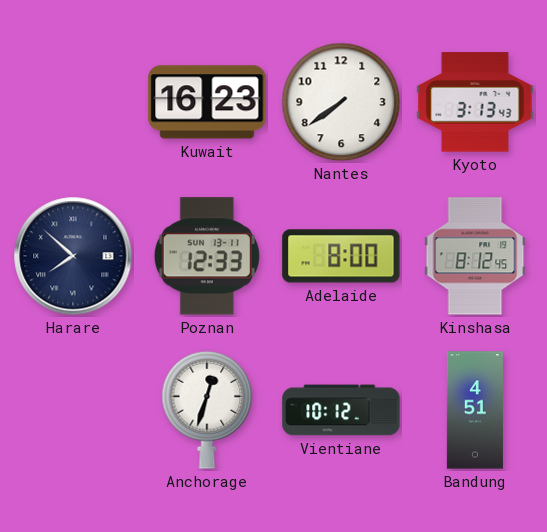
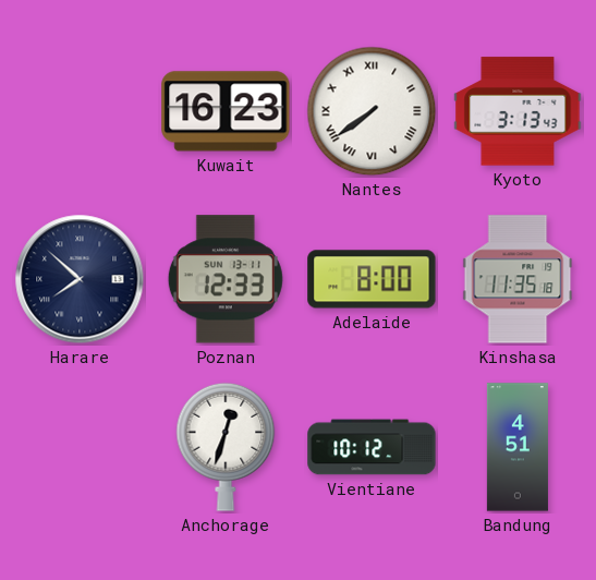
Nantes numerals: Arabic -> Roman (372, 111)
Kinshasa: 8:12 -> 11:35 (518, 279)
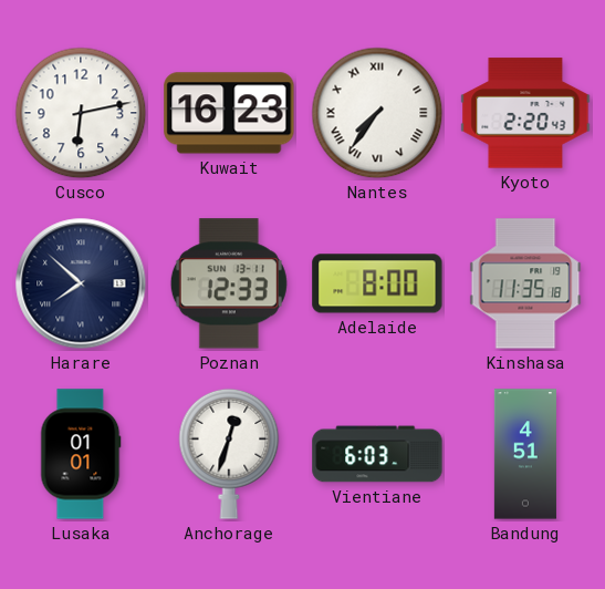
Cusco: none -> 6:13 (81, 113)
Nantes: 7:39 -> 7:36 (377, 113)
Kyoto: 3:13 -> 2:20 (525, 113)
Lusaka: none -> 01:01 (81, 454)
Vientiane: 10:12 -> 6:03 (377, 454)
